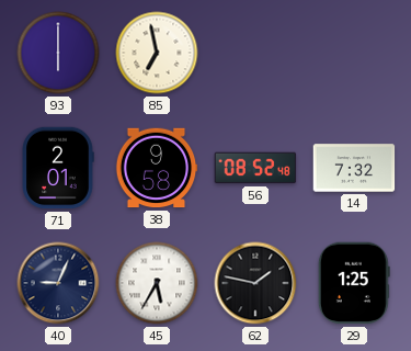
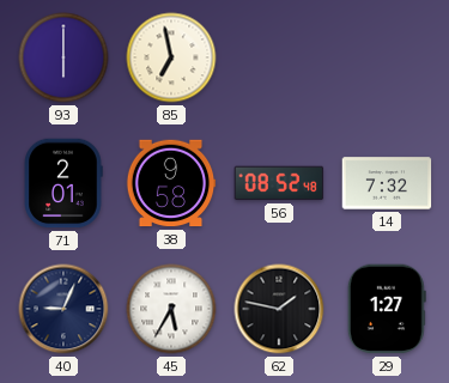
29: 1:25 -> 1:27 (387, 309)
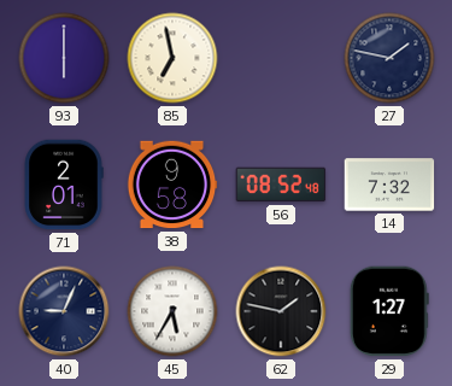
27: none -> 1:47 (389, 58)
